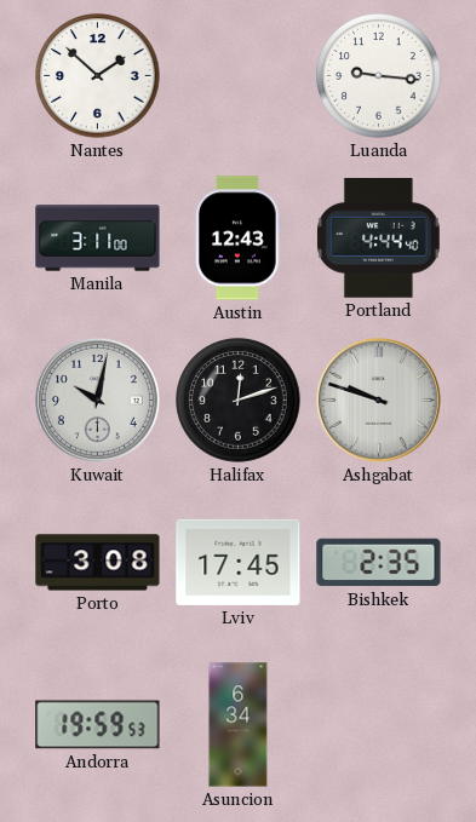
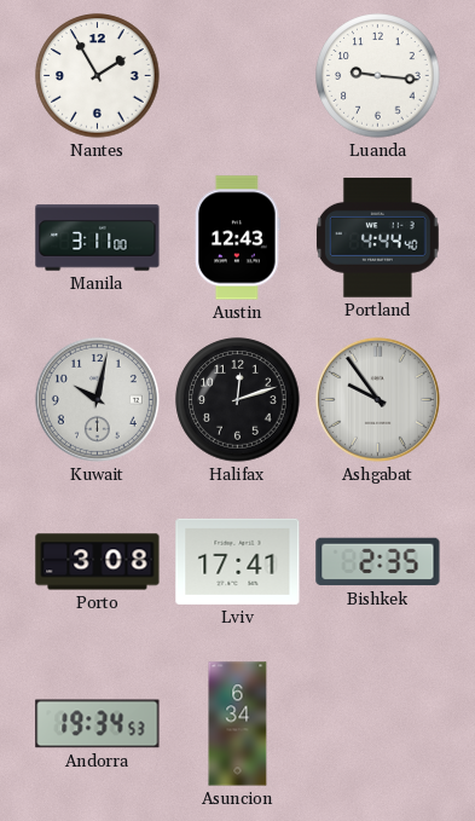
Nantes: 1:52 -> 1:55 (98, 76)
Ashgabat: 9:48 -> 9:54 (377, 399)
Lviv: 17:45 -> 17:41 (238, 561)
Andorra: 19:59 -> 19:34 (98, 724)
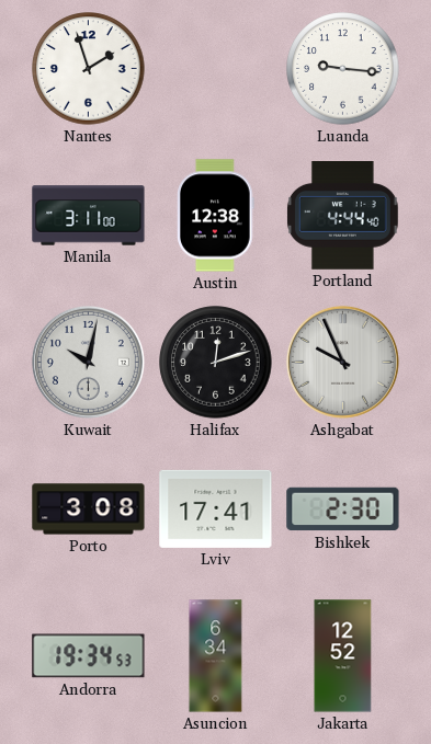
Nantes: 1:55 -> 1:57 (89, 69)
Austin: 12:43 -> 12:38 (216, 216)
Ashgabat: 9:54 -> 9:56 (342, 362)
Bishkek: 2:35 -> 2:30 (343, 510)
Jakarta: none -> 12:52 (343, 656)
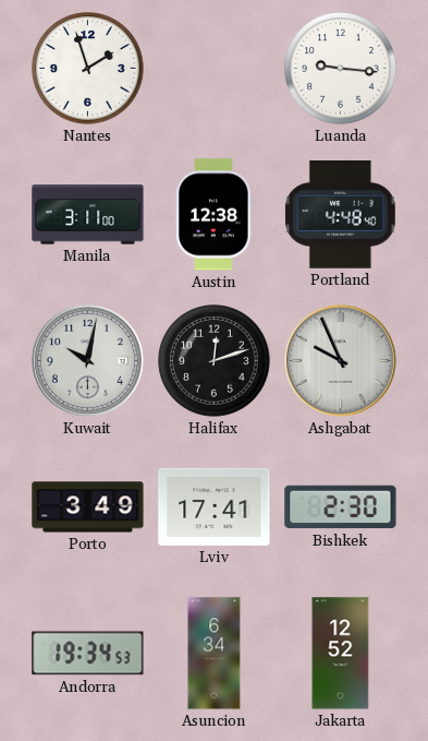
Portland: 4:44 -> 4:48 (341, 215)
Porto: 3:08 -> 3:49 (88, 507)
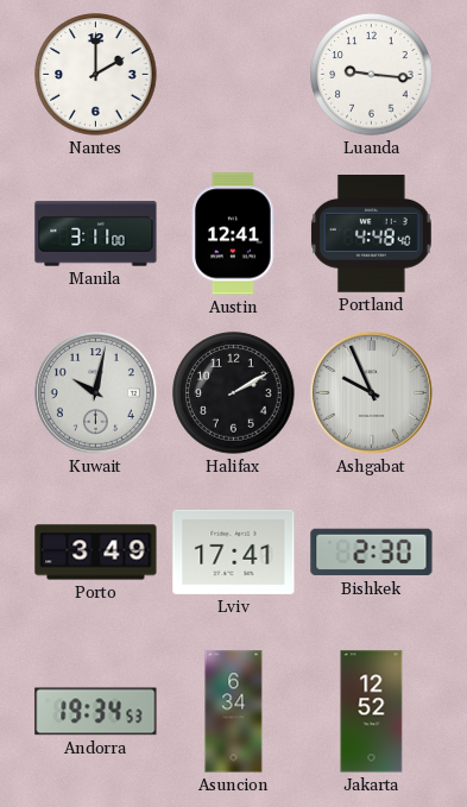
Nantes: 1:57 -> 2:00 (96, 75)
Austin: 12:38 -> 12:41 (234, 234)
Halifax: 12:12 -> 2:10 (234, 393)
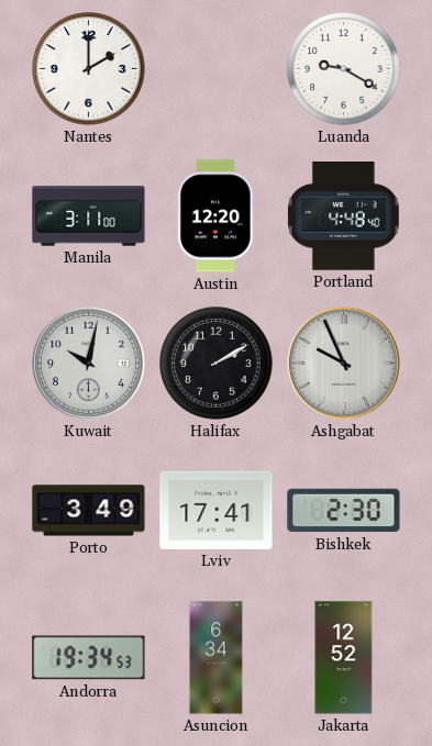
Luanda: 9:16 -> 9:20 (344, 69)
Austin: 12:41 -> 12:20 (217, 216)
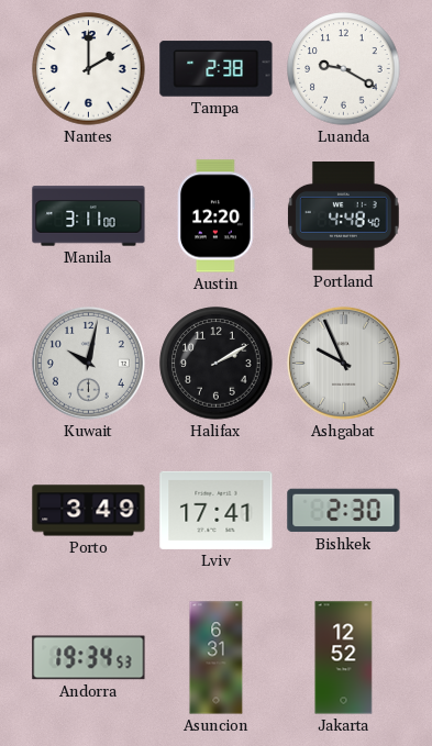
Tampa: none -> 2:38 (217, 69)
Asuncion: 6:34 -> 6:31 (217, 658)
